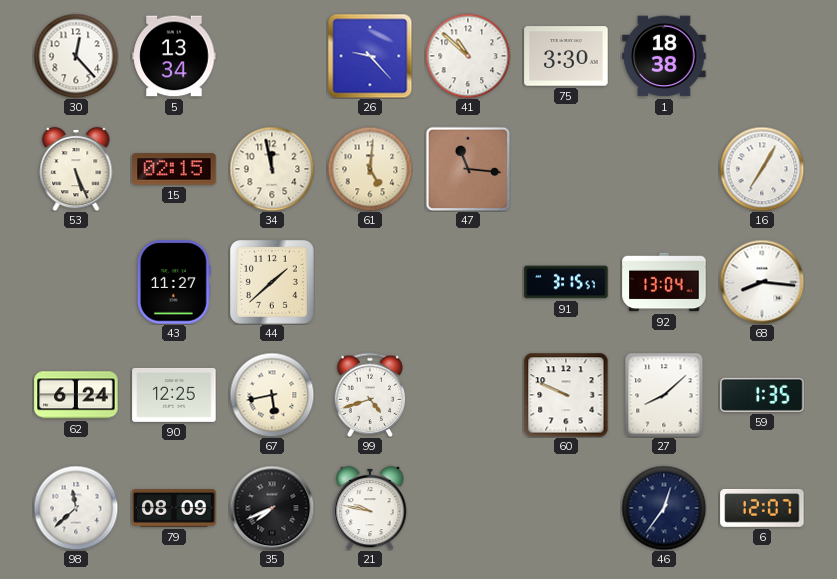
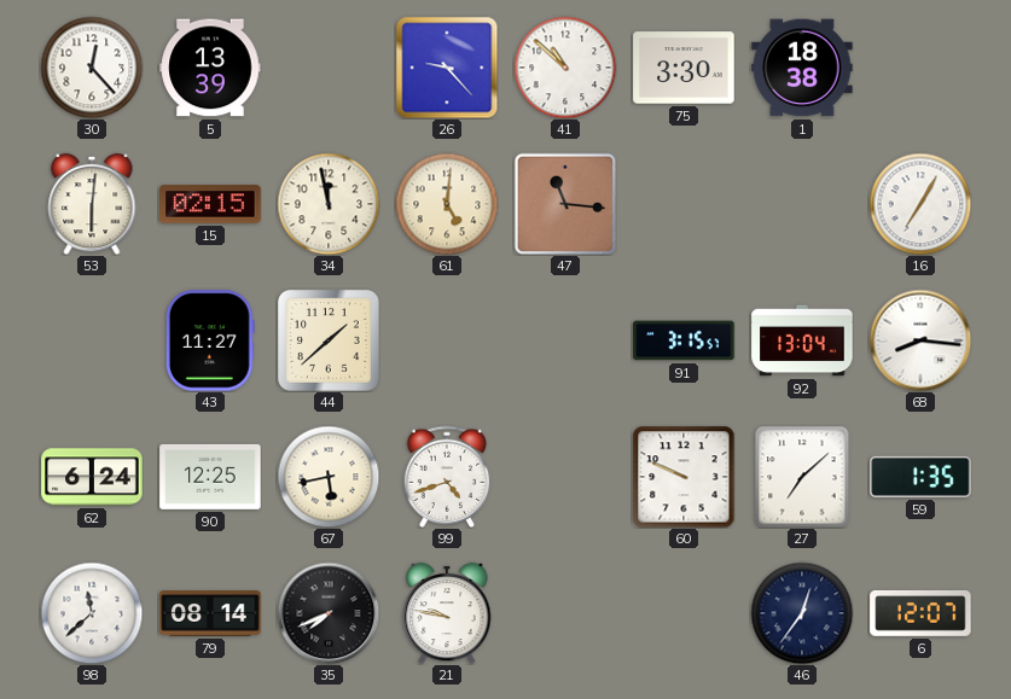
5: 13:34 -> 13:39 (210, 68)
53: 5:26 -> 6:01 (92, 204)
27: 8:08 -> 7:08 (802, 477)
79: 08:09 -> 08:14 (210, 613)
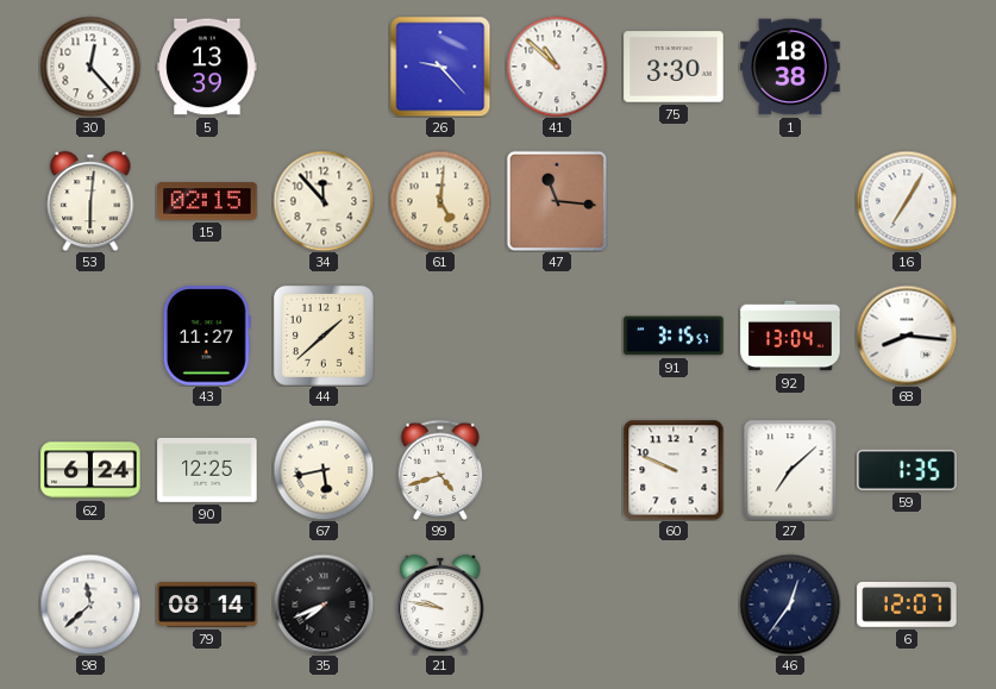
34: 11:58 -> 11:53 (324, 201)
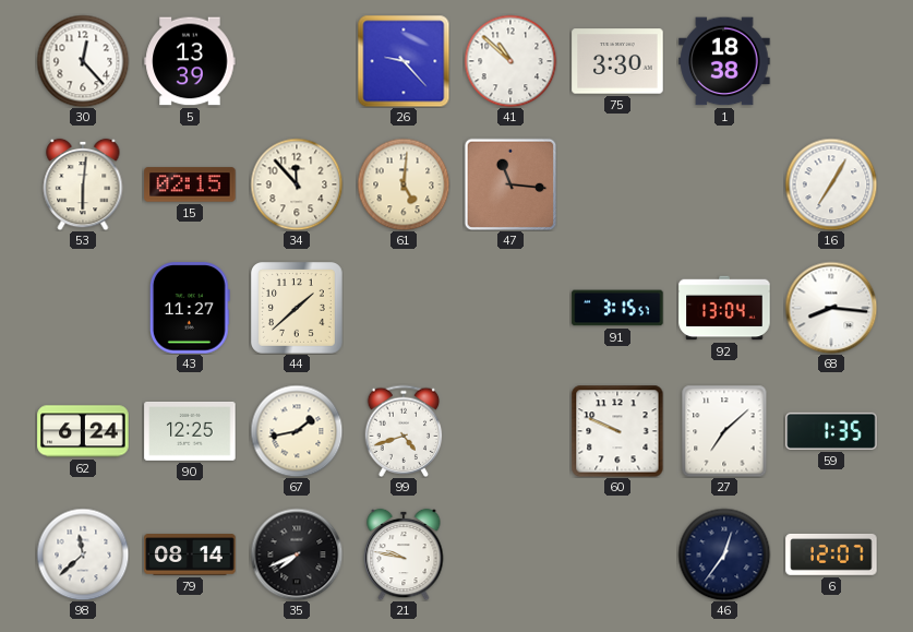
67: 5:43 -> 1:43 (297, 431)
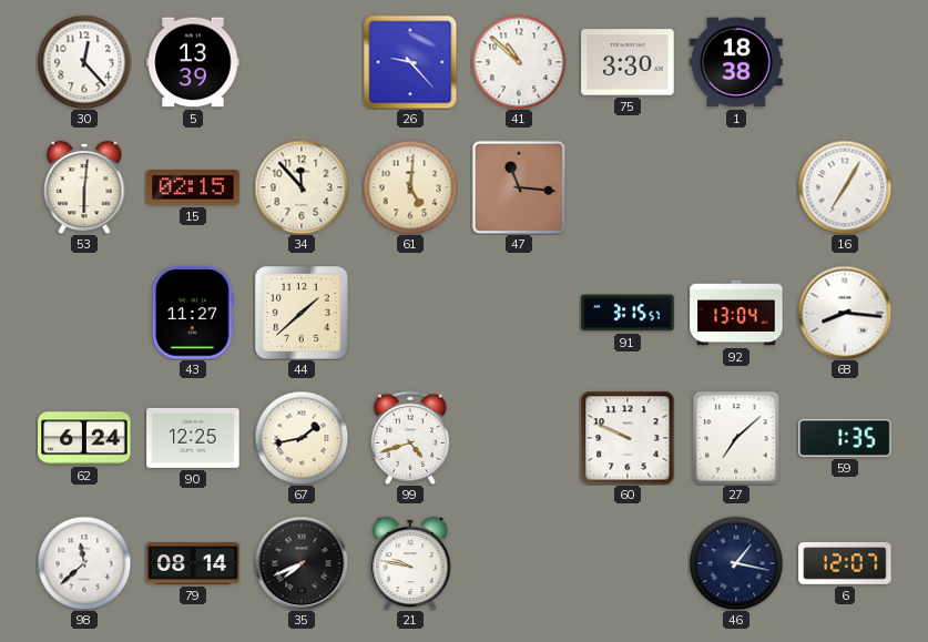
46: 12:36 -> 1:17 (736, 563)
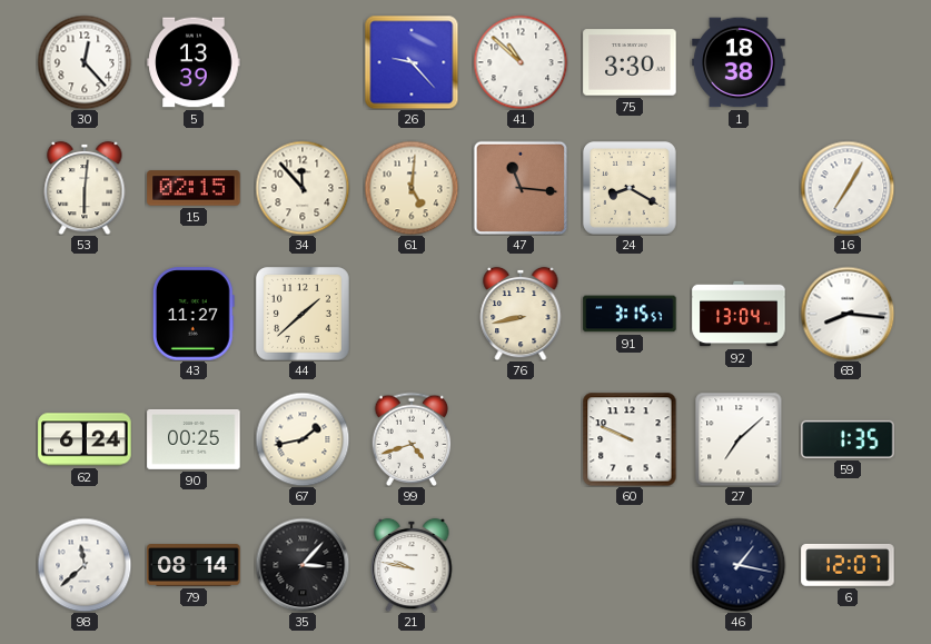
24: none -> 8:20 (631, 189)
76: none -> 8:43 (521, 314)
90: 12:25 -> 00:25 (194, 439)
35: 7:41 -> 3:07 (303, 565)
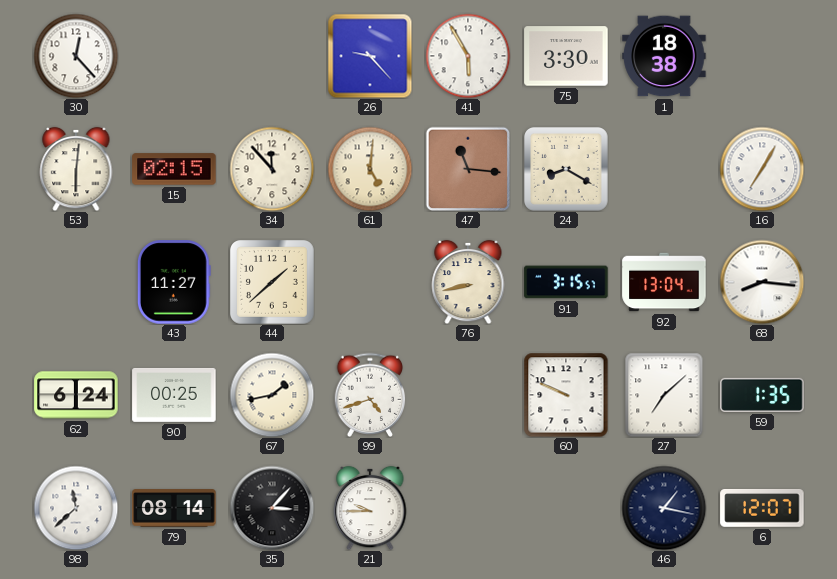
5: 13:39 -> none (194, 62)
41: 10:52 -> 5:55 (468, 56)
21: 9:47 -> 9:45 (370, 508)
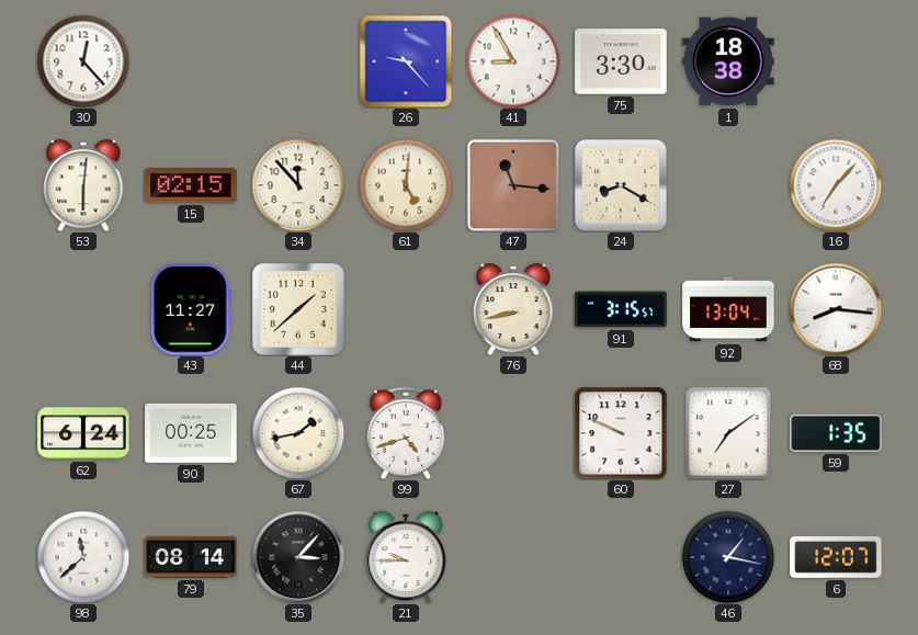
41: 5:55 -> 8:55 (513, 61)
16: 7:05 -> 7:07 (836, 185)
27: 7:08 -> 7:09 (728, 433)
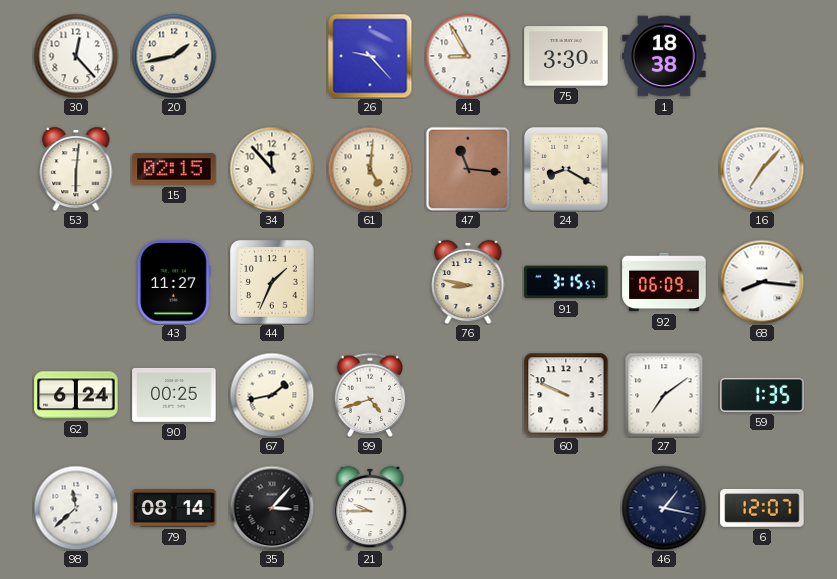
20: none -> 1:43 (174, 56)
44: 1:38 -> 1:34 (273, 283)
76: 8:43 -> 8:47 (468, 282)
92: 13:04 -> 06:09 (664, 282)
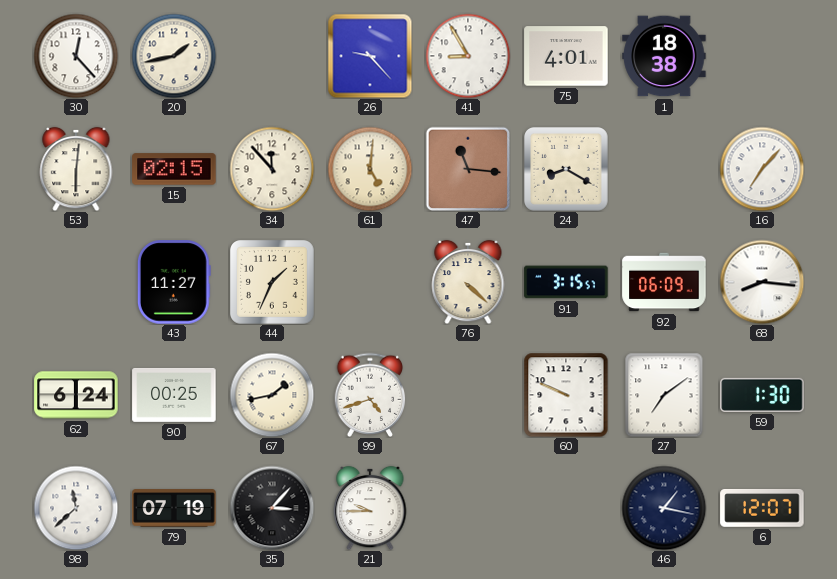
75: 3:30 -> 4:01 (566, 56)
76: 8:47 -> 4:22 (468, 282)
59: 1:35 -> 1:30 (762, 395)
79: 08:14 -> 07:19 (174, 508)
